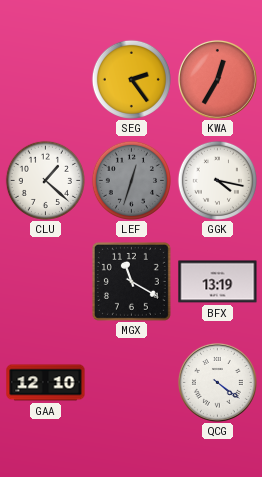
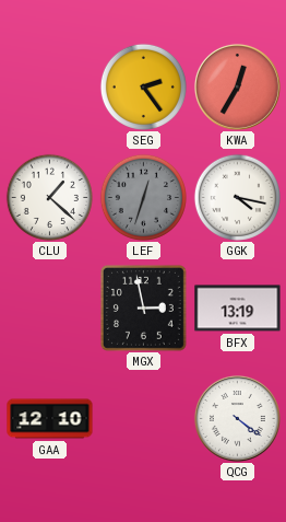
MGX: 11:20 -> 2:58 (143, 308)
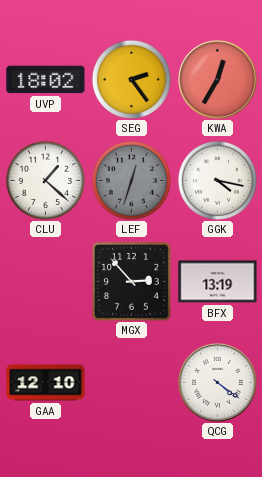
UVP: none -> 18:02 (46, 80)
MGX: 2:58 -> 2:53 (131, 281)
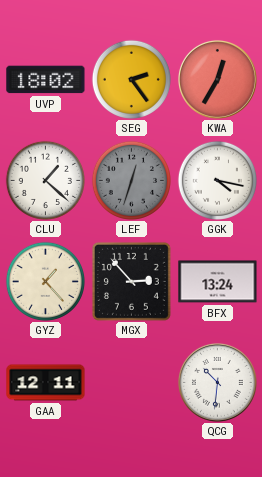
GYZ: none -> 1:23 (45, 281)
BFX: 13:19 -> 13:24 (218, 282)
GAA: 12:10 -> 12:11 (46, 383)
QCG: 4:21 -> 10:31 (217, 382)
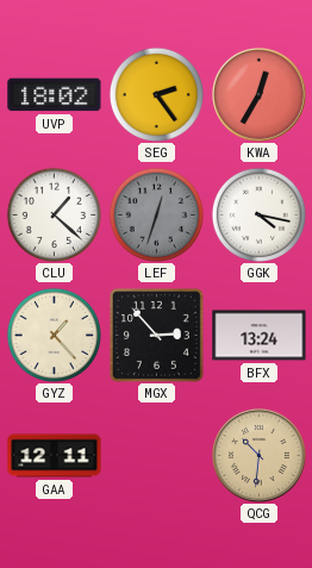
QCG dial: white -> champagne (258, 455)
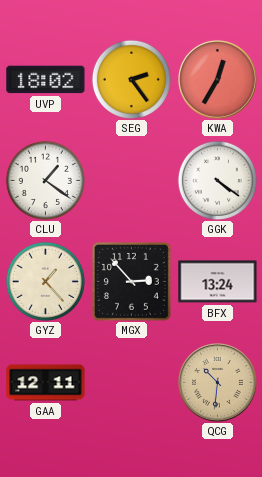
CLU: 1:22 -> 1:21 (45, 180)
LEF: 12:33 -> none (156, 214)
GGK: 4:17 -> 4:21 (217, 180)
